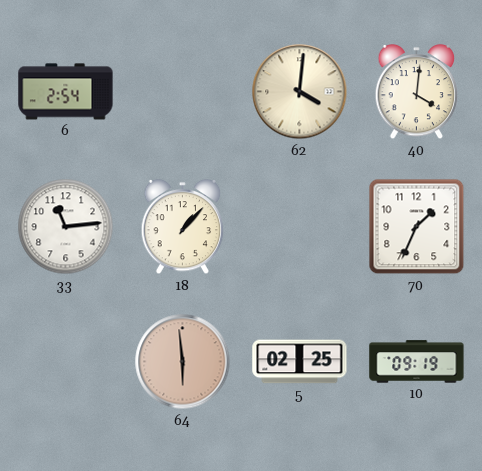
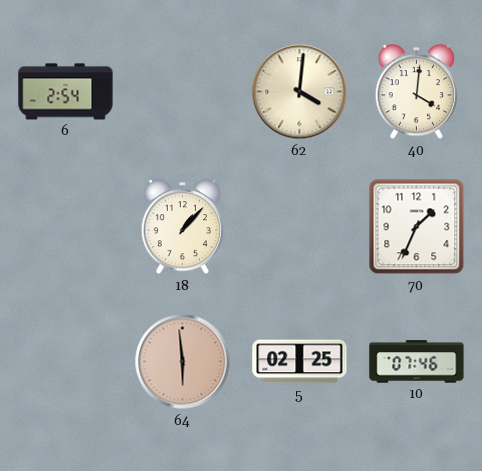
33: 11:14 -> none (66, 227)
10: 09:19 -> 07:46 (417, 362)
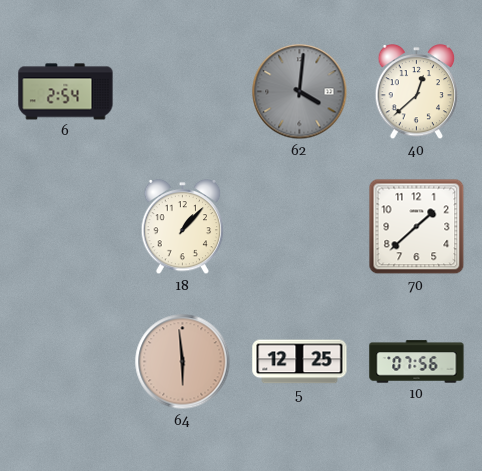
62 dial: cream -> grey (300, 92)
40: 4:01 -> 12:38 (417, 92)
70: 1:34 -> 1:38 (417, 227)
5: 02:25 -> 12:25 (300, 362)
10: 07:46 -> 07:56 (417, 362)
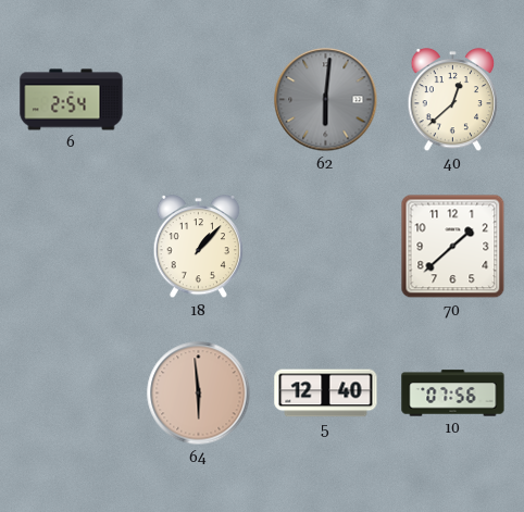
62: 4:01 -> 6:01 (326, 100)
5: 12:25 -> 12:40 (326, 394)
